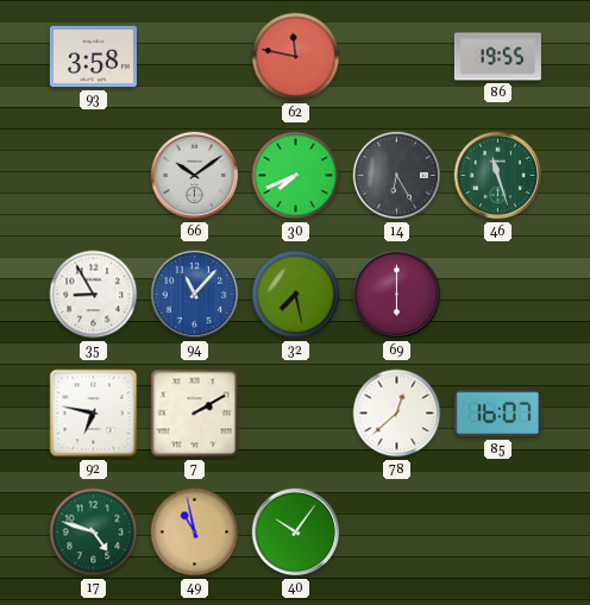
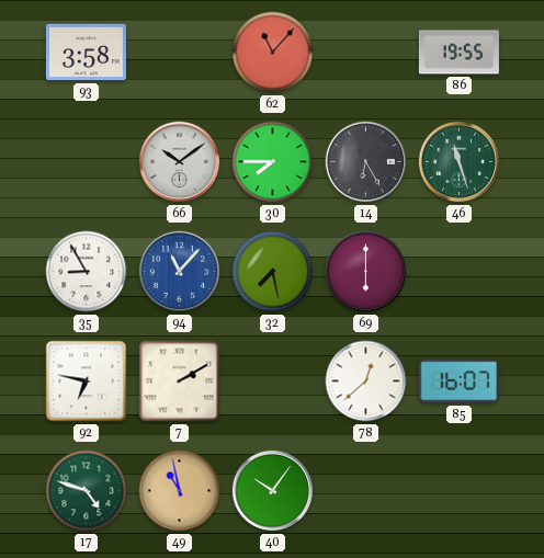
62: 11:47 -> 11:07 (273, 53)
30: 7:41 -> 7:45 (273, 162)
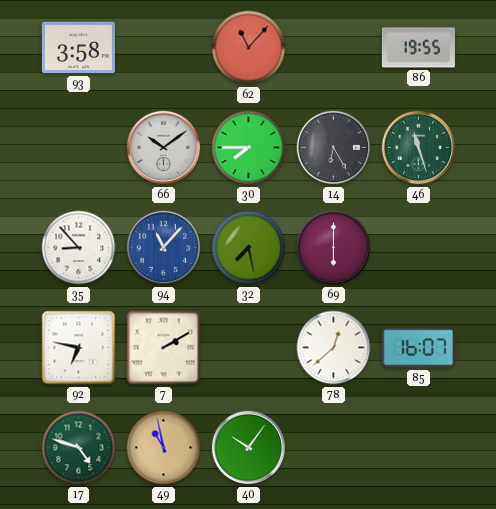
35: 8:55 -> 8:53 (79, 248)
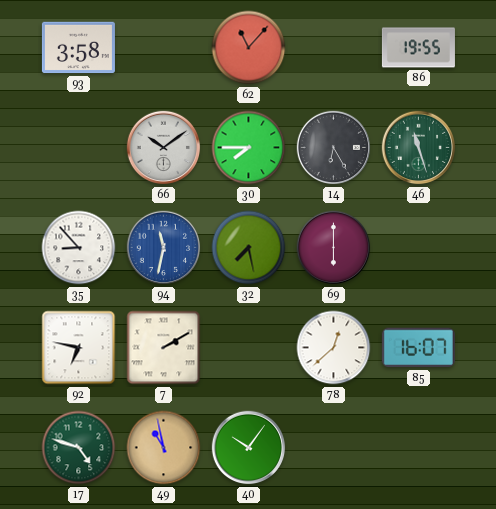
94: 11:07 -> 11:32 (164, 248)
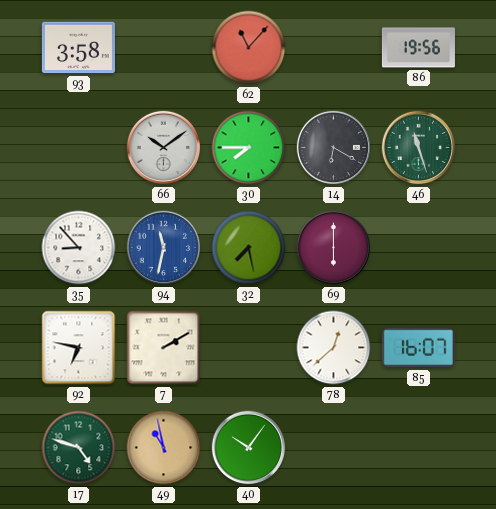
86: 19:55 -> 19:56 (418, 48)
14: 6:25 -> 6:20 (334, 148)
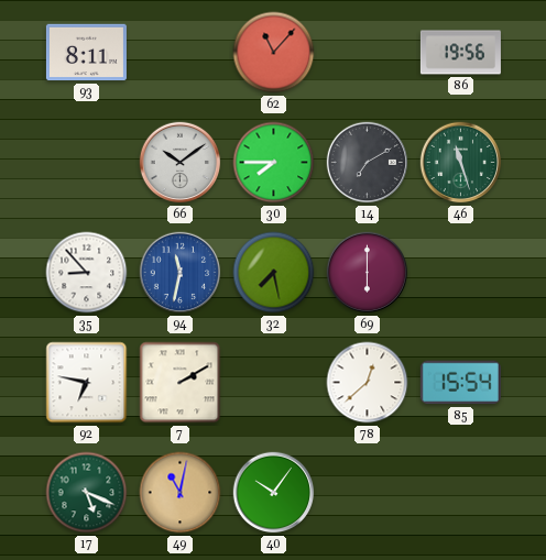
93: 3:58 -> 8:11 (86, 53)
14: 6:20 -> 7:10 (368, 163)
85: 16:07 -> 15:54 (460, 383)
17: 4:48 -> 5:19 (87, 493)
49: 10:58 -> 11:02 (181, 493)
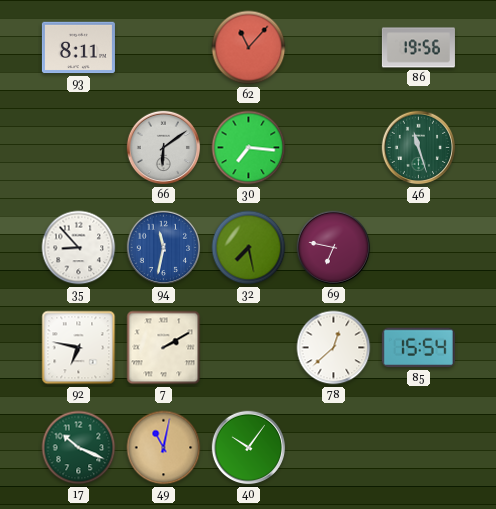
66: 10:09 -> 6:09 (164, 148)
30: 7:45 -> 7:16 (249, 148)
14: 7:10 -> none (368, 163)
69: 6:00 -> 6:47 (334, 248)
17: 5:19 -> 10:19 (79, 448)
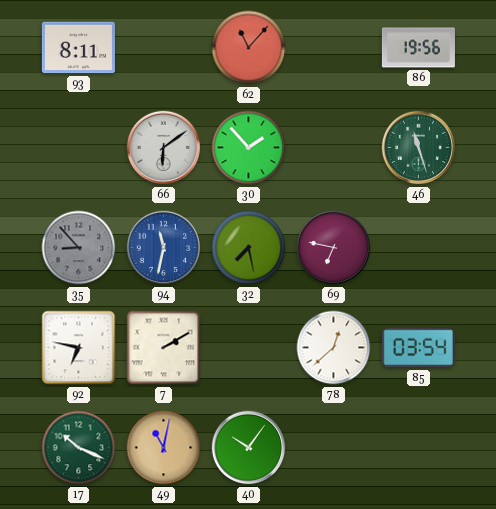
30: 7:16 -> 1:53 (249, 148)
35 dial: white -> grey (79, 248)
85: 15:54 -> 03:54 (418, 348)
